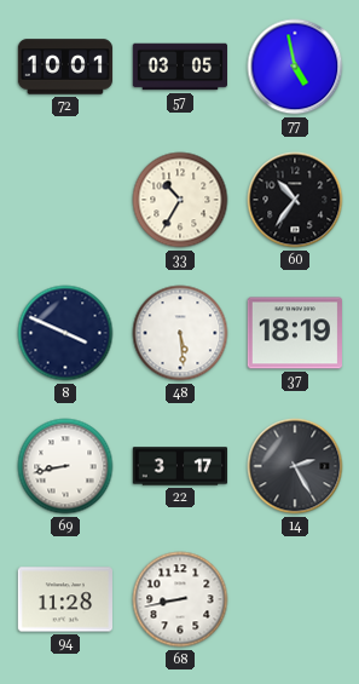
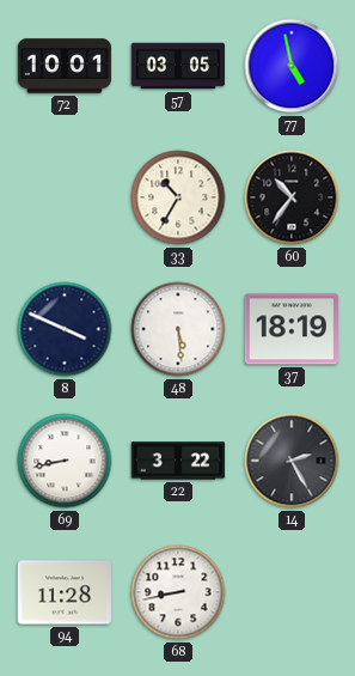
22: 3:17 -> 3:22 (178, 461)
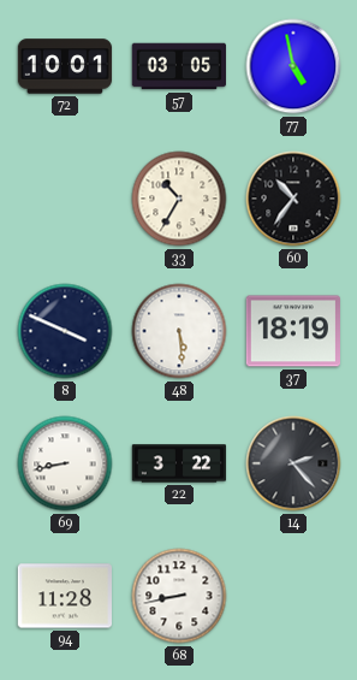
14: 2:25 -> 2:23 (293, 463)
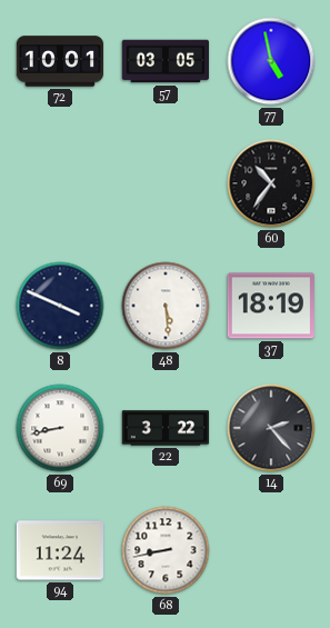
33: 10:35 -> none (179, 199)
94: 11:28 -> 11:24 (59, 550)
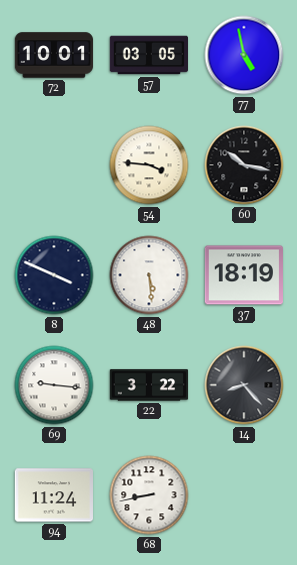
54: none -> 3:46 (149, 165)
60: 10:36 -> 10:17 (244, 165)
69: 8:43 -> 9:16 (54, 385)
14: 2:23 -> 8:23 (244, 385)
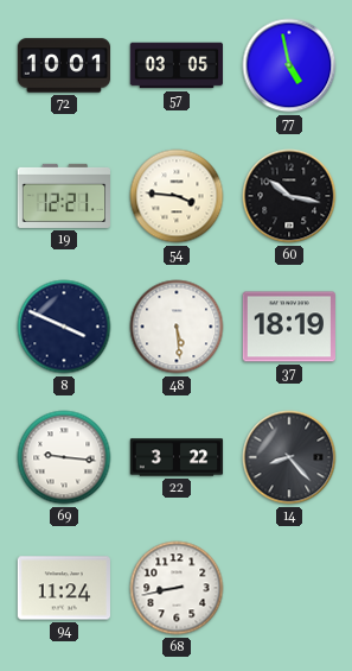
19: none -> 12:21 (63, 196)
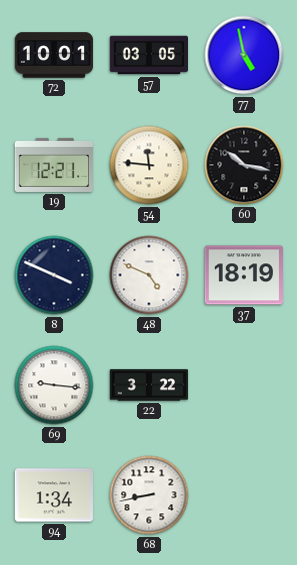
54: 3:46 -> 11:46 (149, 165)
48: 5:29 -> 4:49 (149, 275)
14: 8:23 -> none (289, 457)
94: 11:24 -> 1:34 (53, 495)
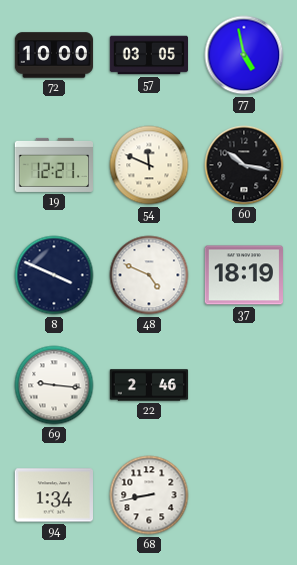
72: 10:01 -> 10:00 (54, 55)
54: 11:46 -> 11:49 (149, 165)
22: 3:22 -> 2:46 (149, 385)
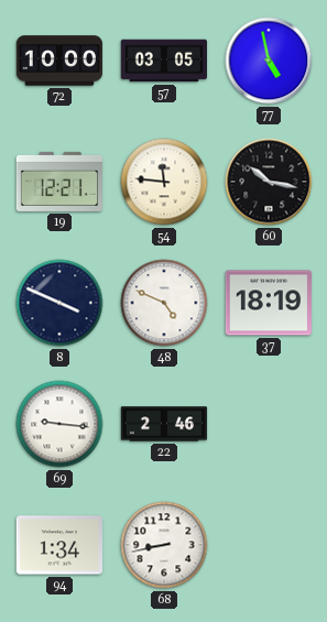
54: 11:49 -> 11:46 (164, 182)
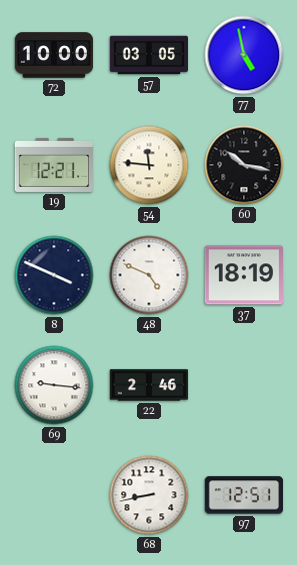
94: 1:34 -> none (58, 545)
97: none -> 12:51 (243, 495)
